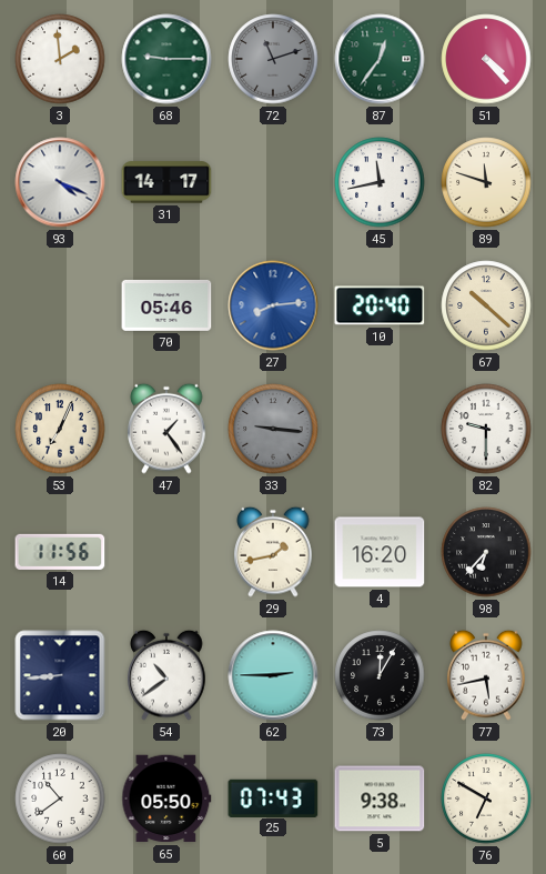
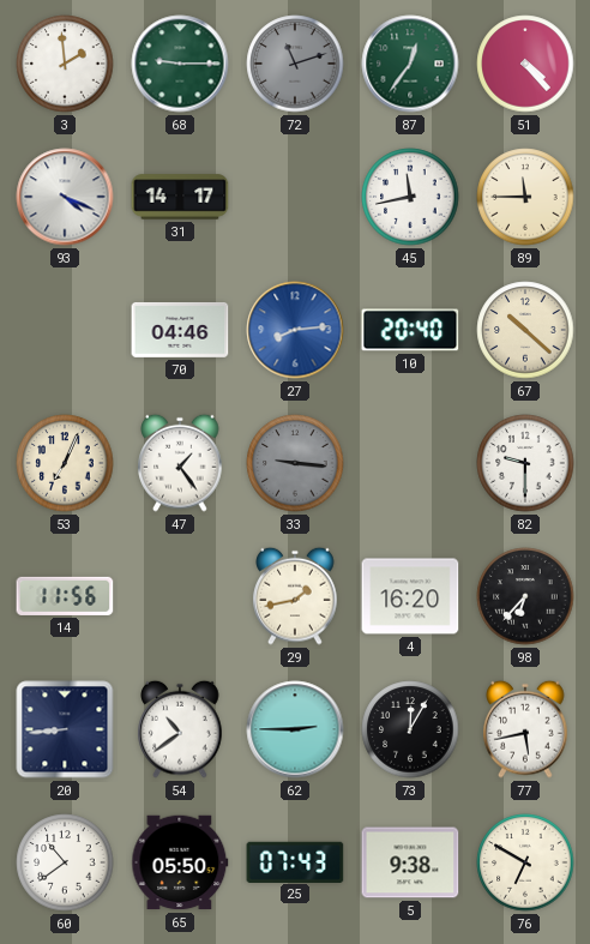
89: 11:48 -> 11:45 (525, 197)
70: 05:46 -> 04:46 (180, 330)
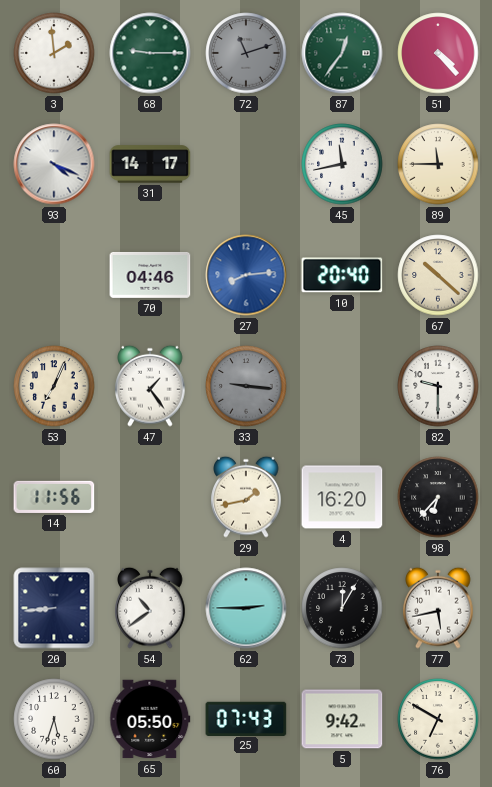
60: 10:39 -> 5:33 (54, 719)
5: 9:38 -> 9:42 (342, 719)
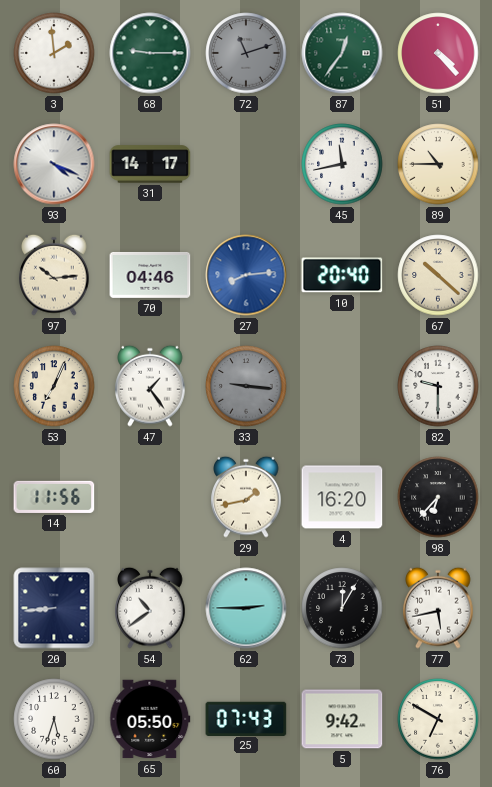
89: 11:45 -> 10:45 (438, 164)
97: none -> 10:14 (54, 275)
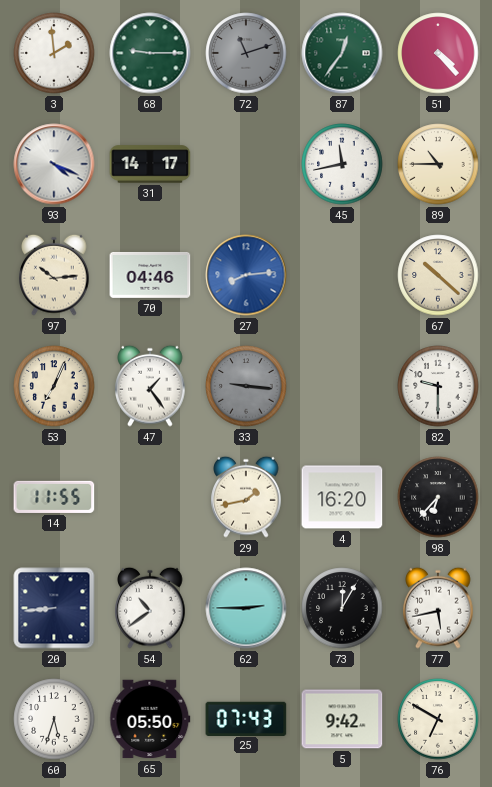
10: 20:40 -> none (342, 275)
14: 11:56 -> 11:55 (54, 497)
